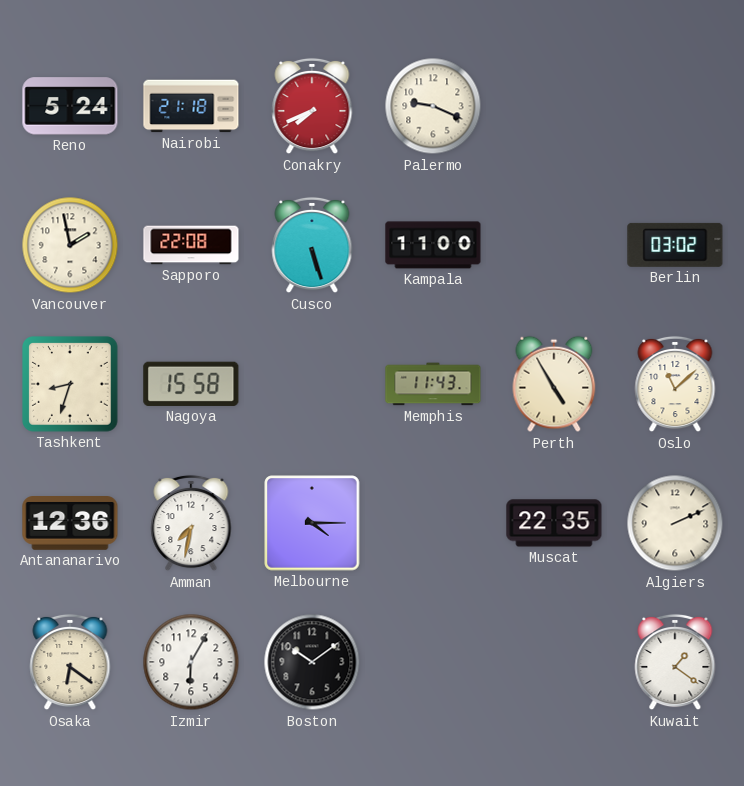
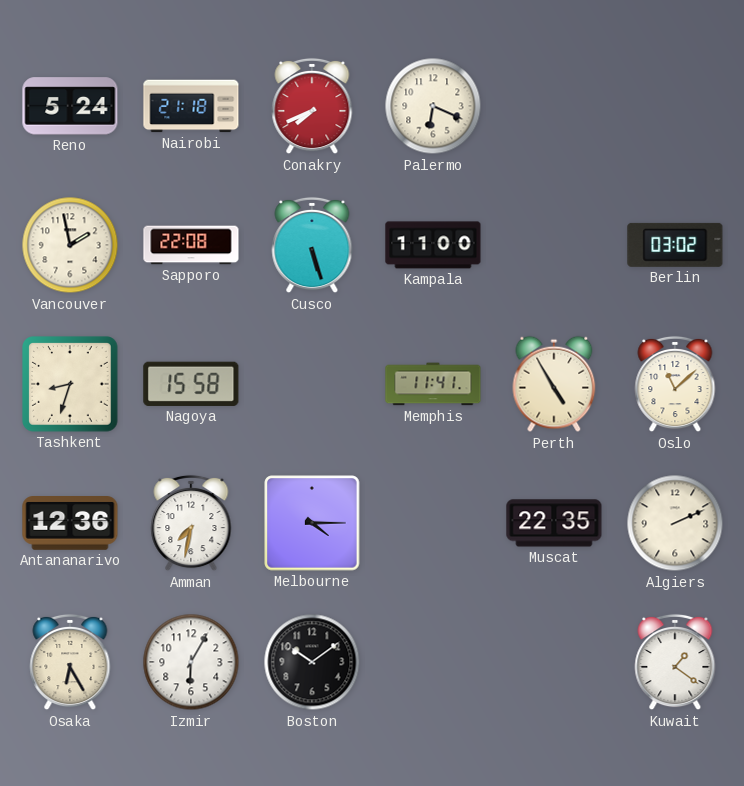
Palermo: 9:19 -> 6:19 (433, 106)
Memphis: 11:43 -> 11:41 (433, 384)
Osaka: 6:21 -> 6:25 (70, 662)
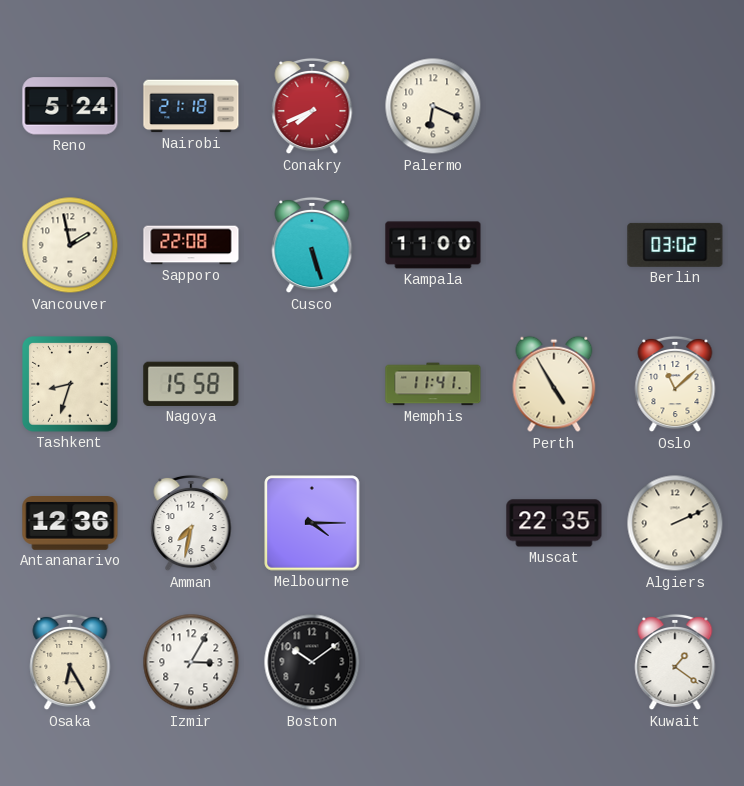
Izmir: 6:05 -> 3:05 (191, 662)
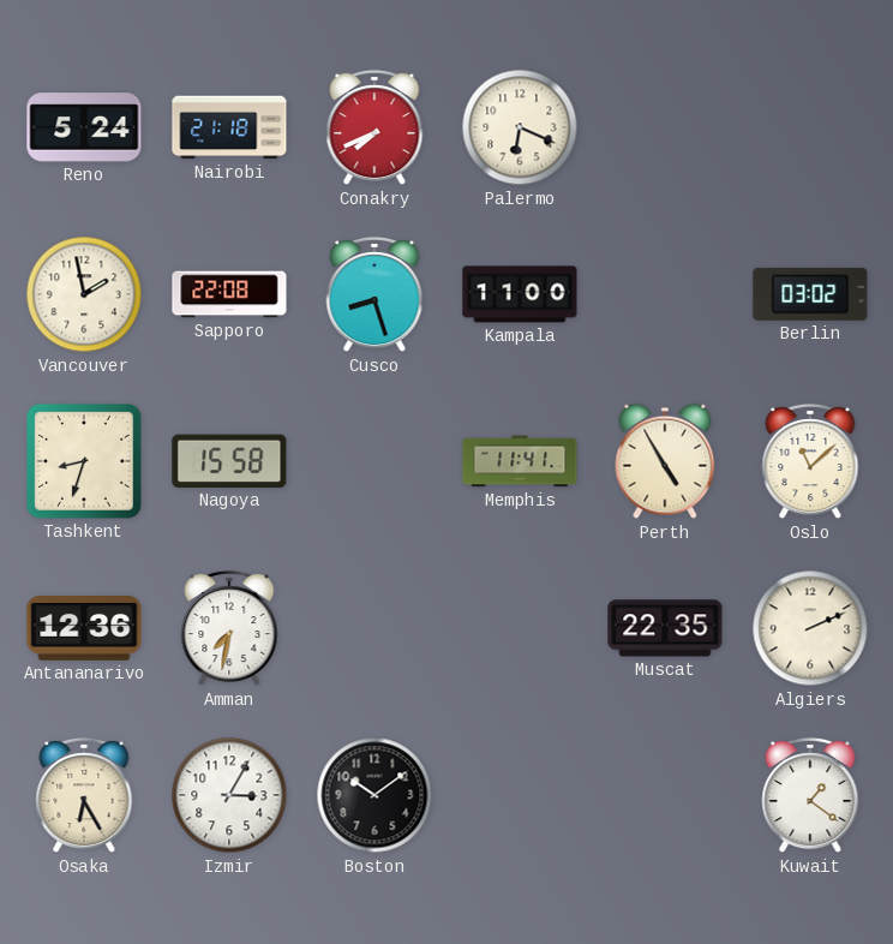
Cusco: 5:27 -> 8:27 (374, 294)
Melbourne: 4:15 -> none (312, 523)
